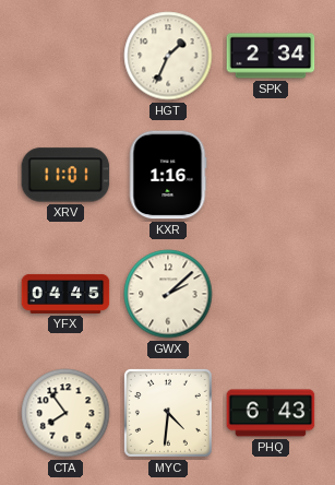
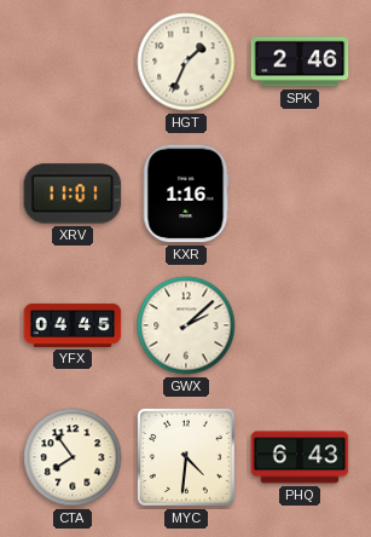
SPK: 2:34 -> 2:46 (300, 62)
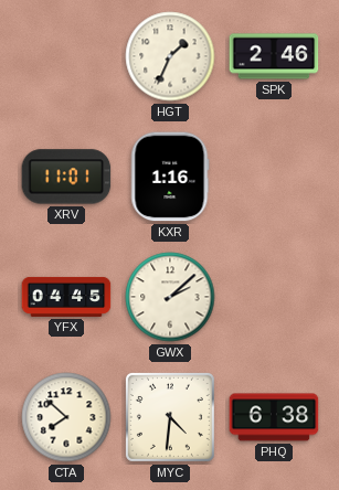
CTA: 7:54 -> 7:52 (66, 417)
PHQ: 6:43 -> 6:38 (274, 417)
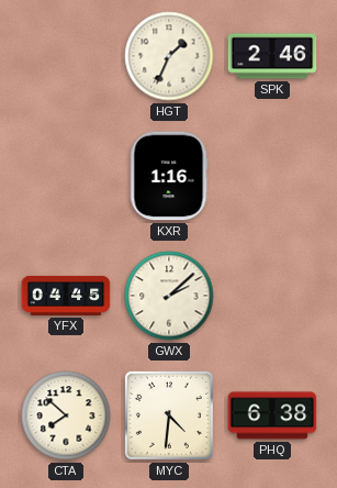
XRV: 11:01 -> none (66, 177)
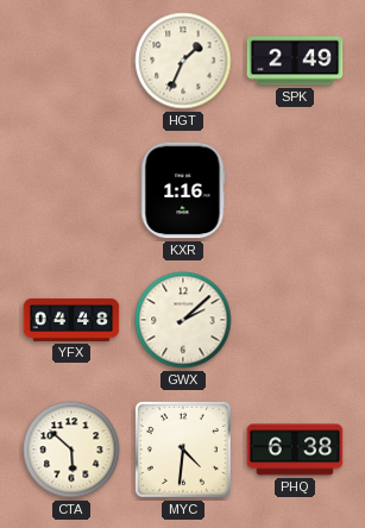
SPK: 2:46 -> 2:49 (295, 61)
YFX: 04:45 -> 04:48 (71, 320)
CTA: 7:52 -> 5:52 (71, 450)
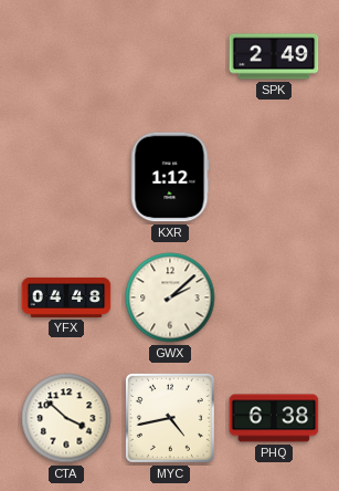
HGT: 1:34 -> none (183, 61)
KXR: 1:16 -> 1:12 (170, 177)
CTA: 5:52 -> 3:52 (66, 418)
MYC: 4:31 -> 4:43 (170, 418)
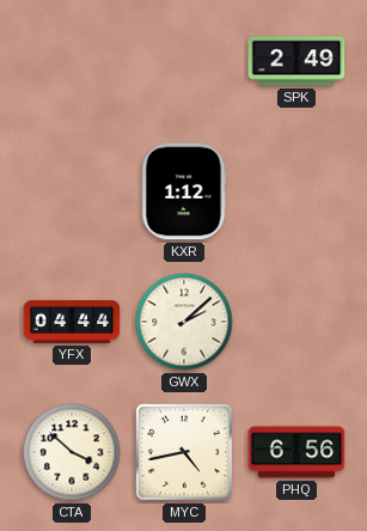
YFX: 04:48 -> 04:44 (72, 322)
PHQ: 6:38 -> 6:56 (296, 452)
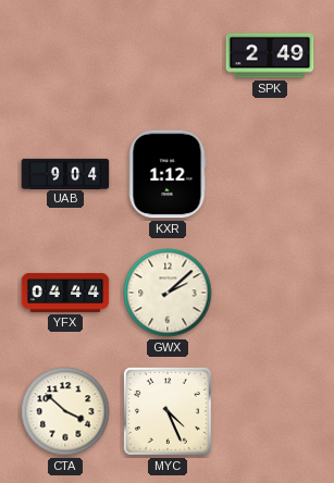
UAB: none -> 9:04 (65, 173)
MYC: 4:43 -> 4:26 (168, 411)
PHQ: 6:56 -> none (296, 452)
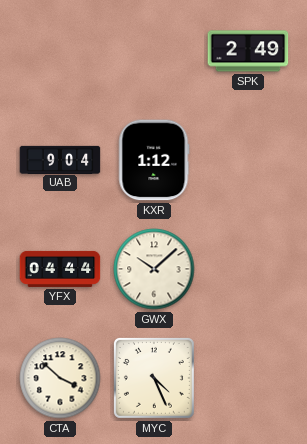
GWX: 2:08 -> 10:08 (154, 269)
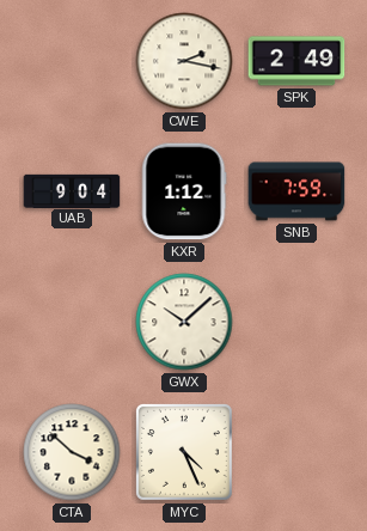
CWE: none -> 2:17 (184, 61)
SNB: none -> 7:59 (296, 191)
YFX: 04:44 -> none (60, 269)
